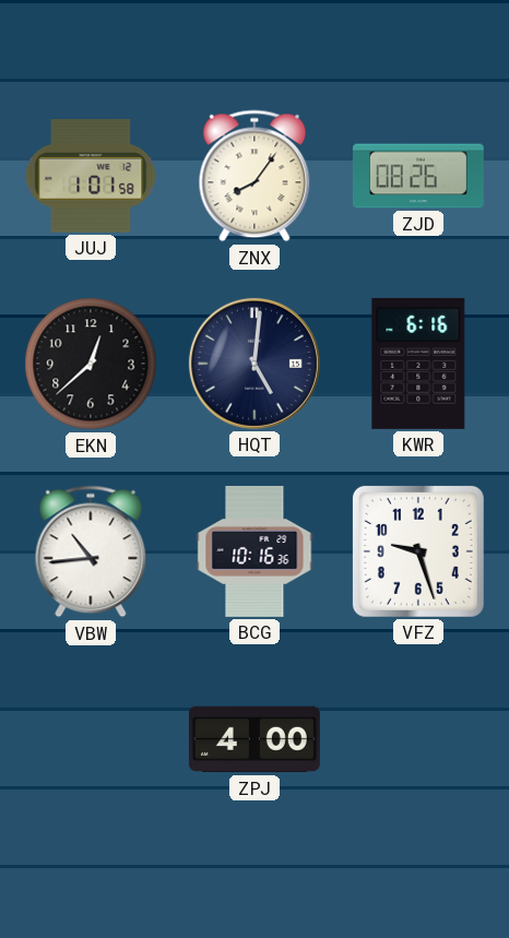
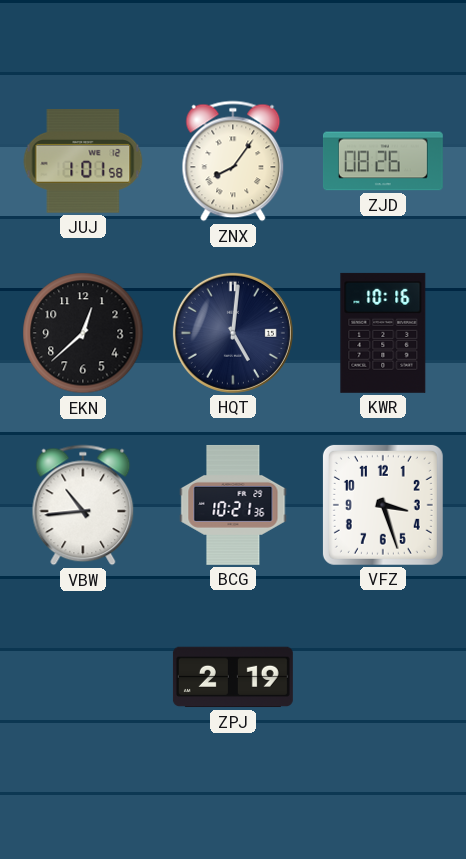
KWR: 6:16 -> 10:16 (383, 333)
BCG: 10:16 -> 10:21 (233, 505)
VFZ: 9:27 -> 3:27 (383, 505)
ZPJ: 4:00 -> 2:19 (233, 677)
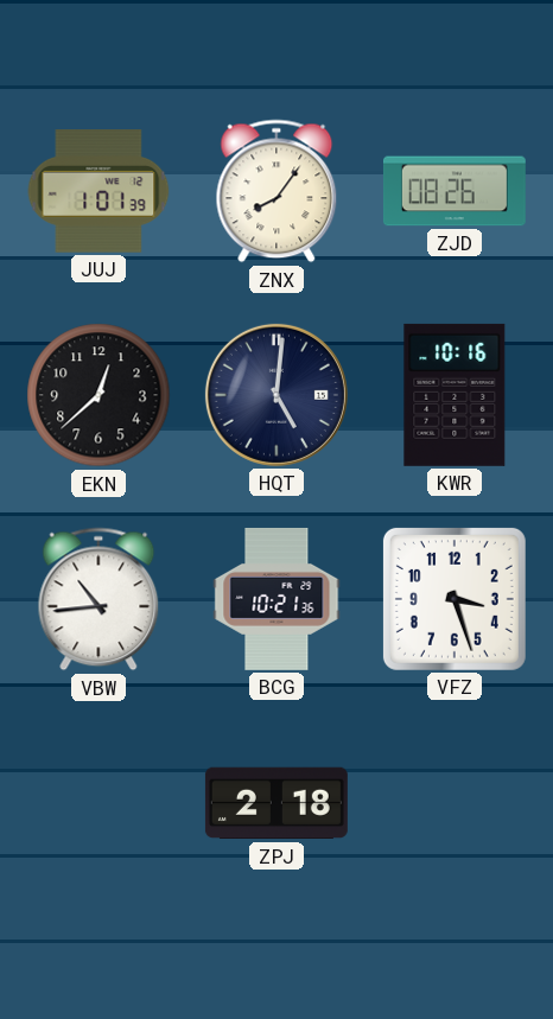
JUJ: 1:01:58 -> 1:01:39 (98, 191)
ZPJ: 2:19 -> 2:18 (276, 803)
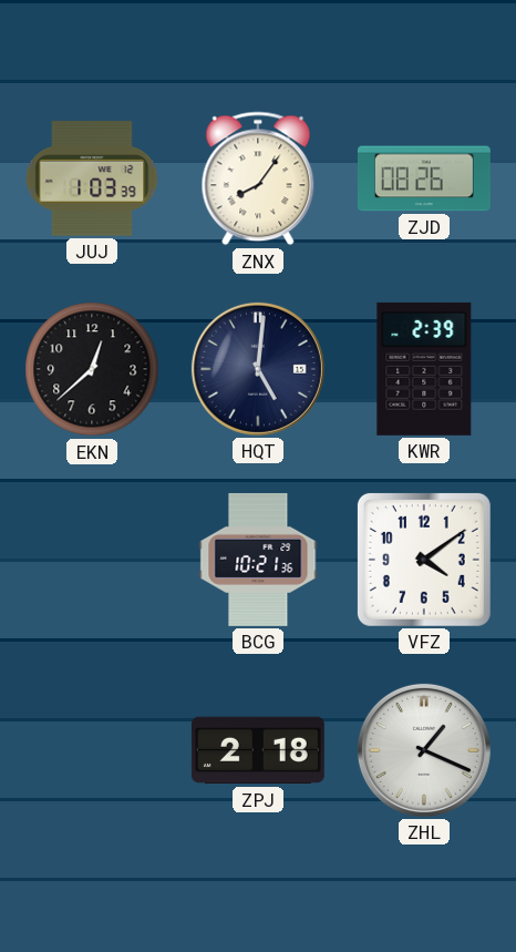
JUJ: 1:01 -> 1:03 (92, 178)
KWR: 10:16 -> 2:39 (424, 369)
VBW: 10:44 -> none (98, 599)
VFZ: 3:27 -> 4:09 (424, 560)
ZHL: none -> 1:19 (424, 750)
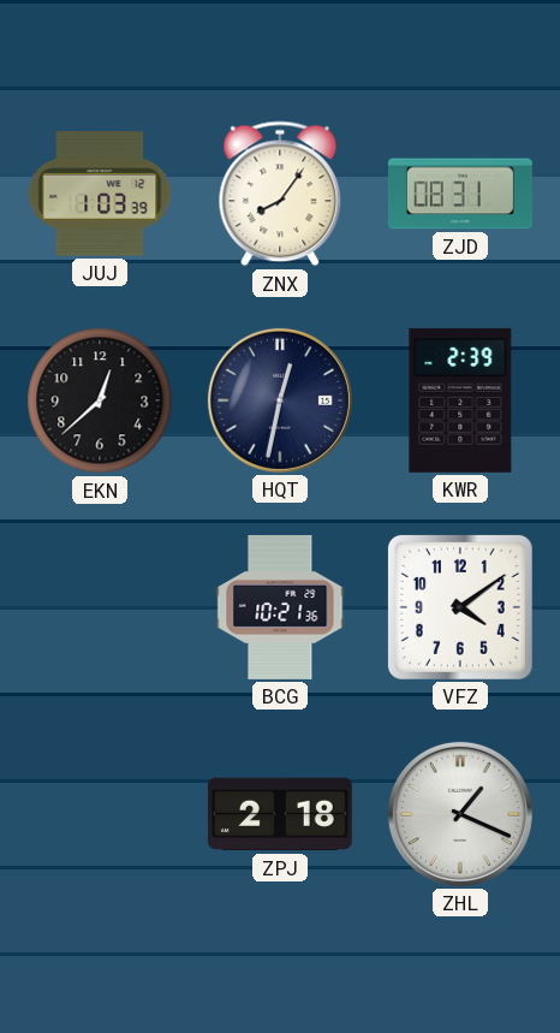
ZJD: 08:26 -> 08:31 (460, 194)
HQT: 5:01 -> 12:32 (280, 400)
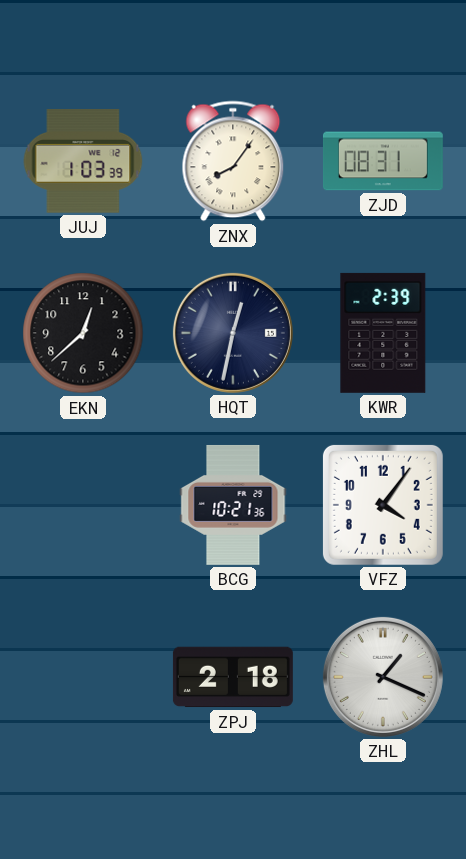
VFZ: 4:09 -> 4:06 (383, 505)
